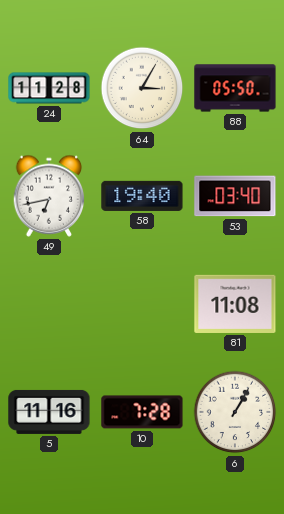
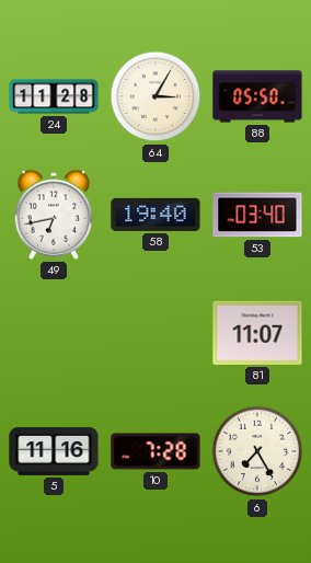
81: 11:08 -> 11:07 (257, 333)
6: 1:05 -> 7:25 (257, 451)
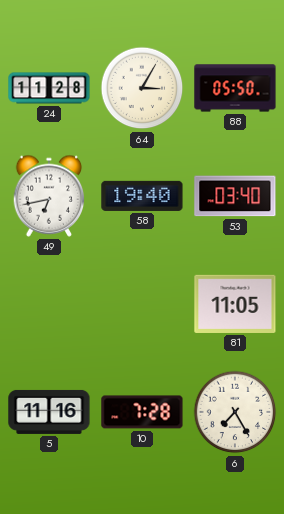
81: 11:07 -> 11:05 (235, 304)
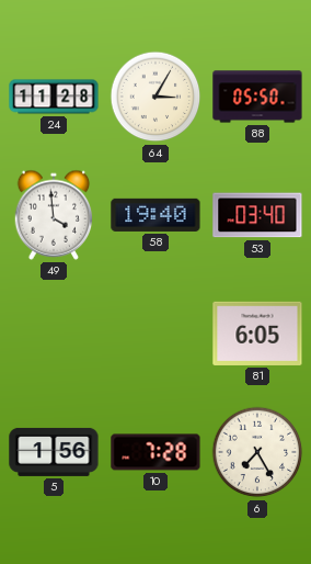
49: 6:43 -> 3:59 (54, 215)
81: 11:05 -> 6:05 (257, 334)
5: 11:16 -> 1:56 (54, 452)
